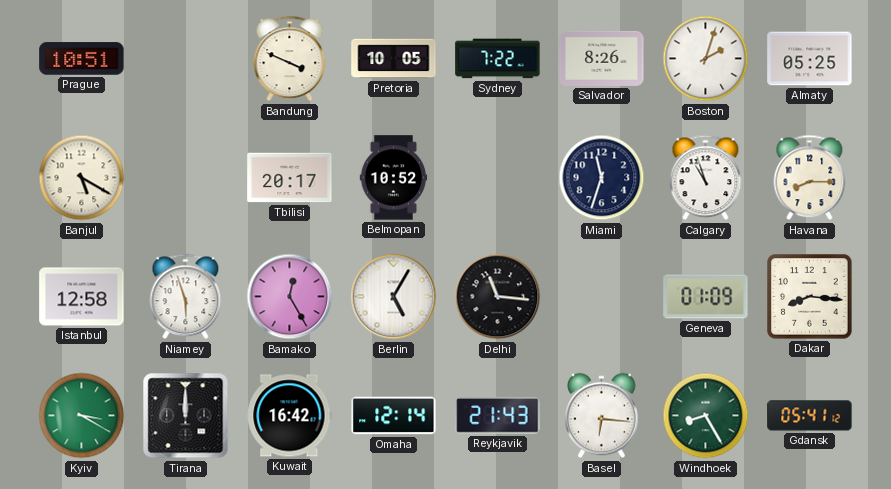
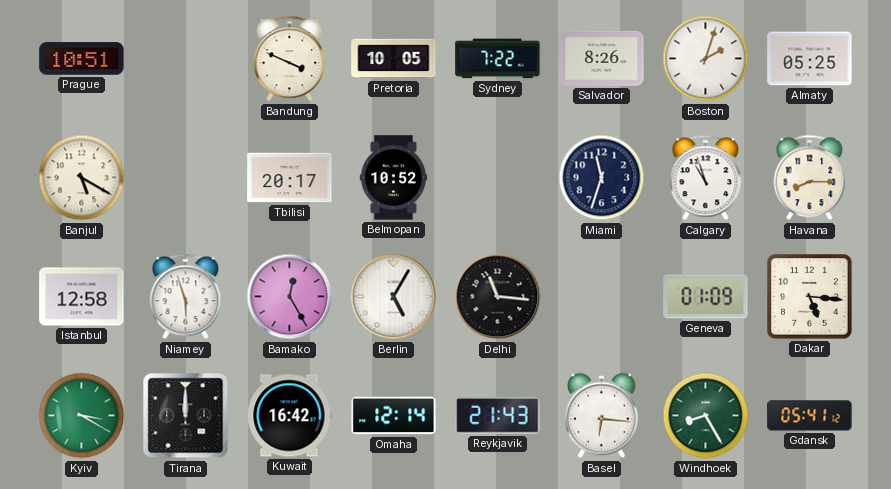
Dakar: 8:16 -> 5:16 (810, 297)
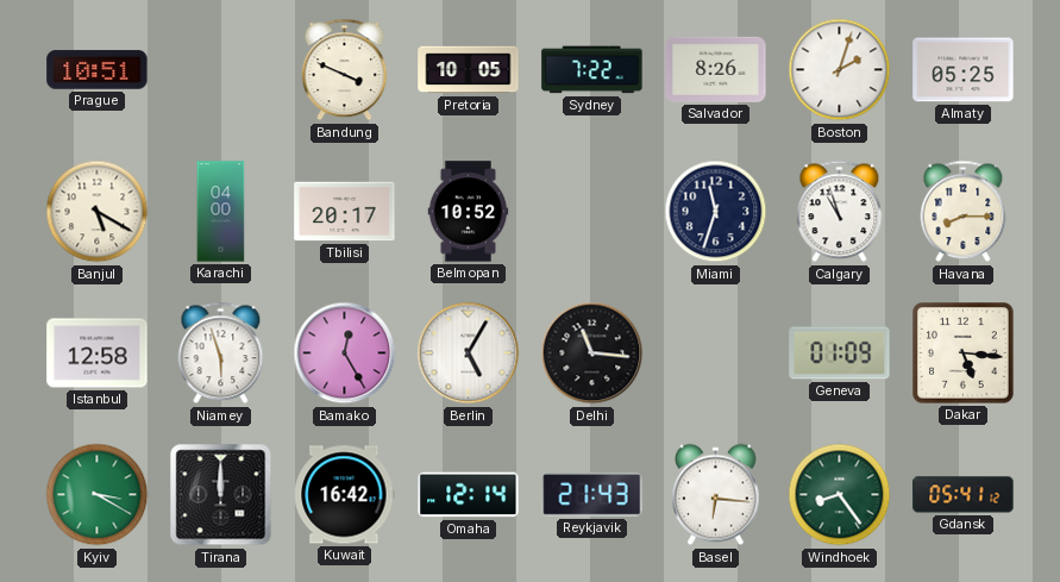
Karachi: none -> 04:00 (221, 212)
Windhoek: 8:25 -> 8:24 (840, 495)
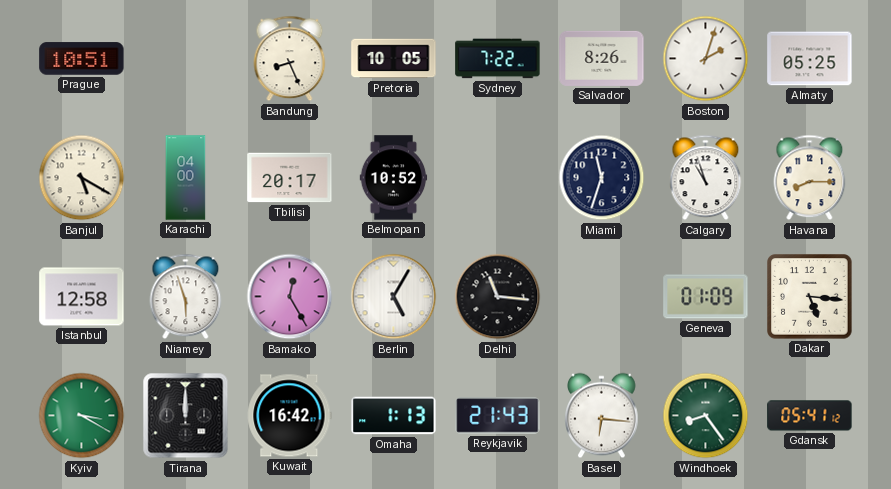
Bandung: 3:49 -> 8:26 (290, 59)
Omaha: 12:14 -> 1:13 (394, 416)
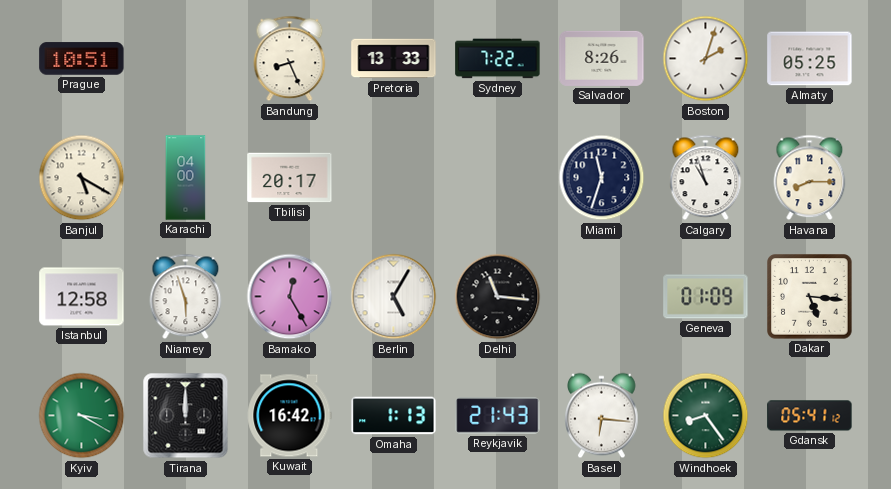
Pretoria: 10:05 -> 13:33 (394, 59)
Belmopan: 10:52 -> none (394, 178)
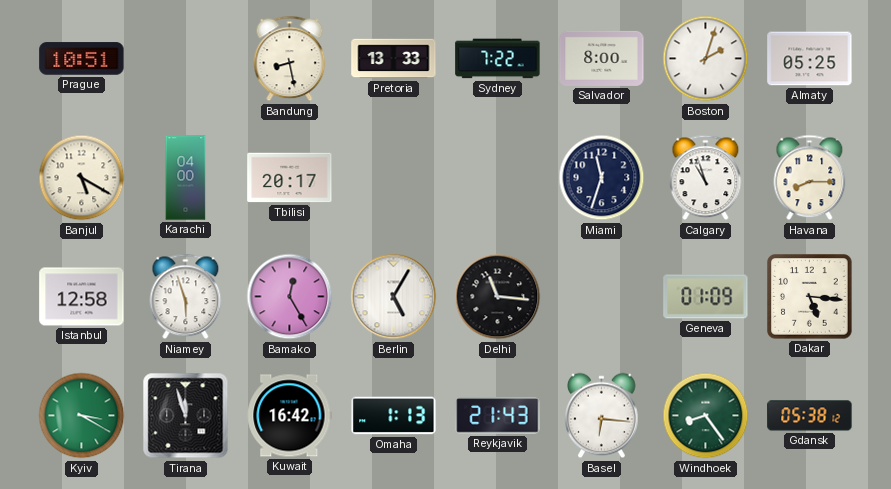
Bandung: 8:26 -> 8:28 (290, 59)
Salvador: 8:26 -> 8:00 (602, 58)
Tirana: 12:00 -> 11:57 (186, 416)
Gdansk: 05:41 -> 05:38 (810, 416)
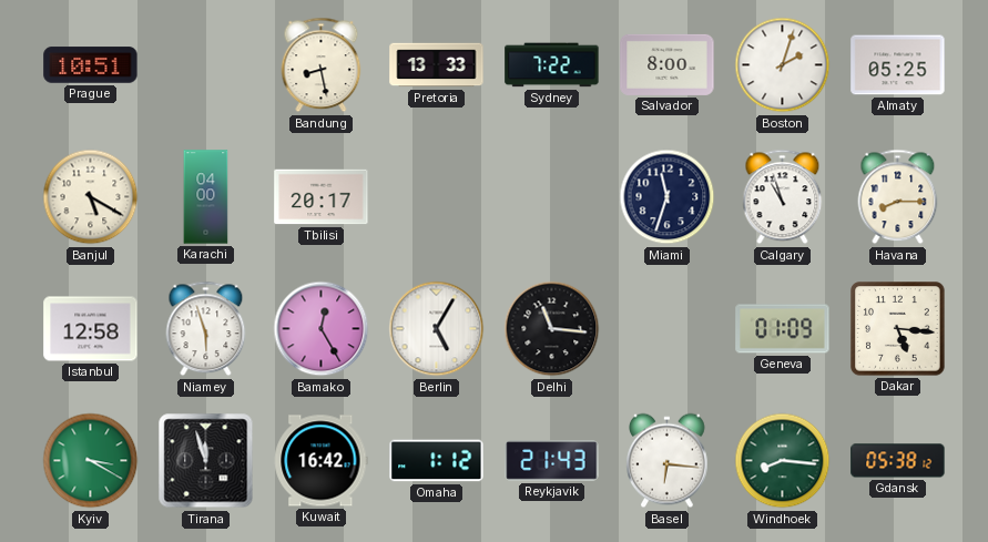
Omaha: 1:13 -> 1:12 (437, 461)
Windhoek: 8:24 -> 8:16 (783, 461)
